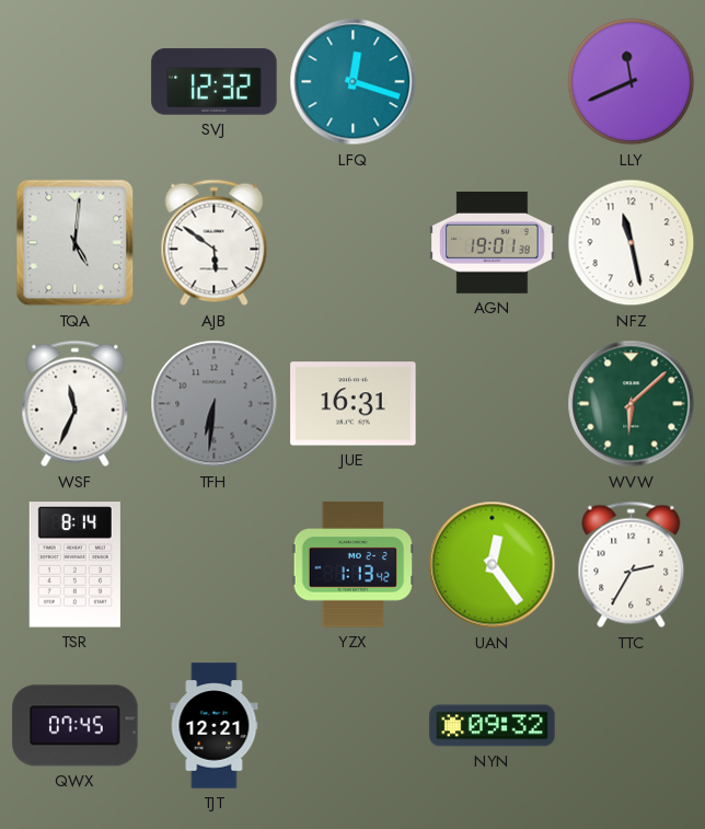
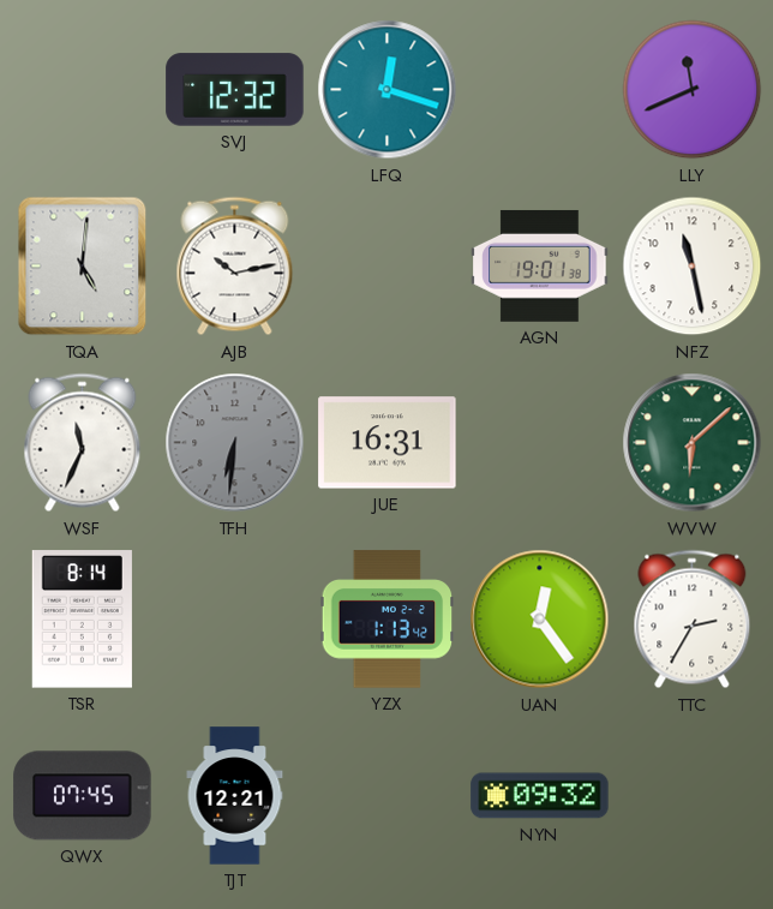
AJB: 5:51 -> 10:13 (235, 267)
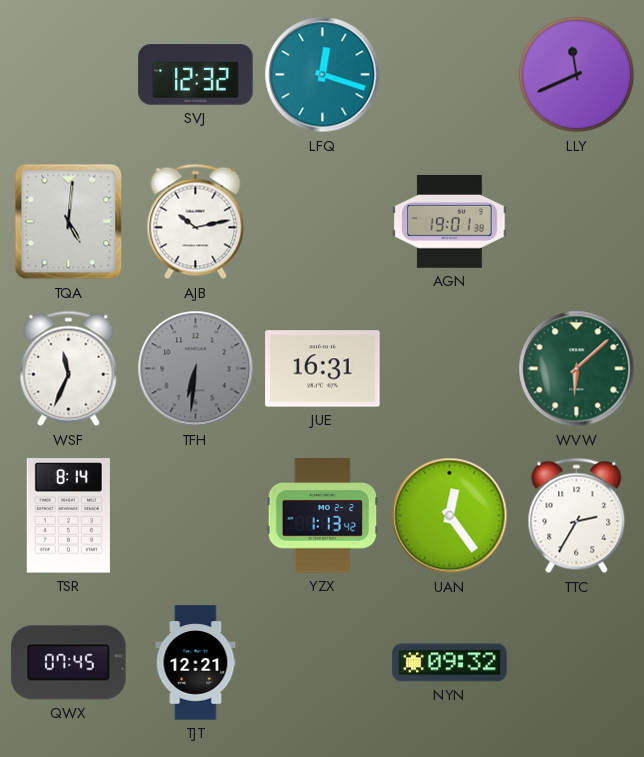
NFZ: 11:28 -> none (693, 267)
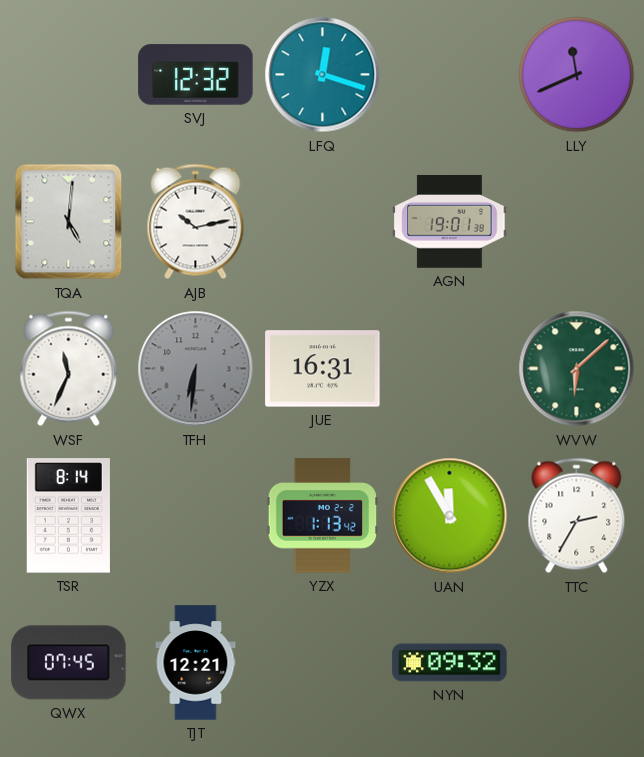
UAN: 12:24 -> 11:55 (450, 516)
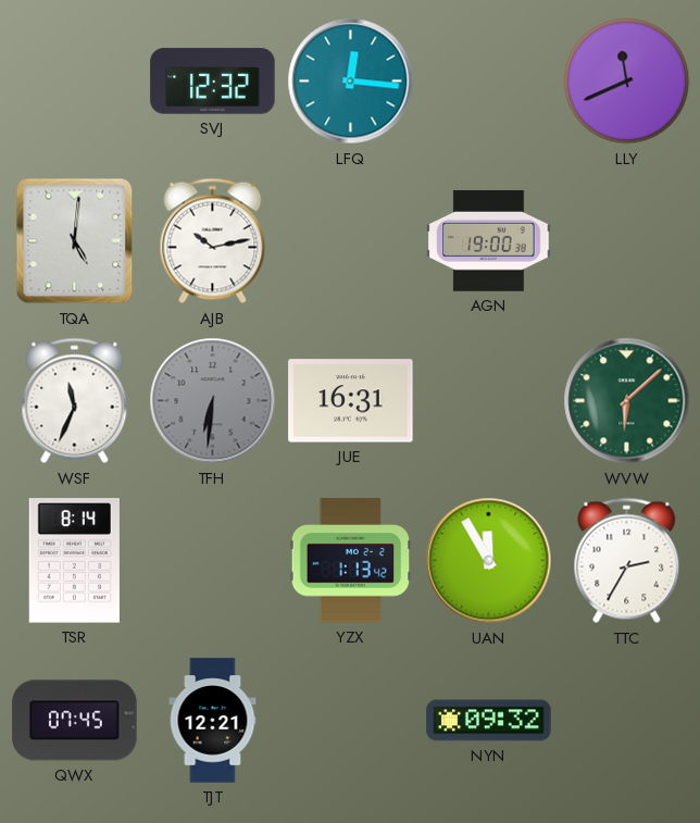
LFQ: 12:18 -> 12:16 (351, 82)
AGN: 19:01 -> 19:00 (489, 240)
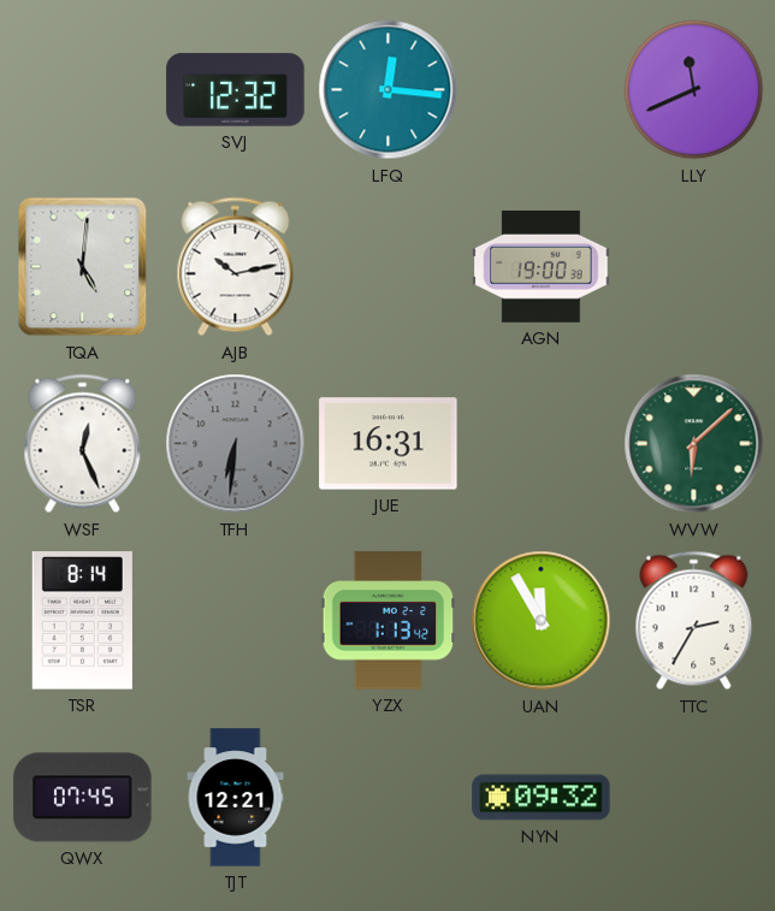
WSF: 11:34 -> 12:26 (83, 444)
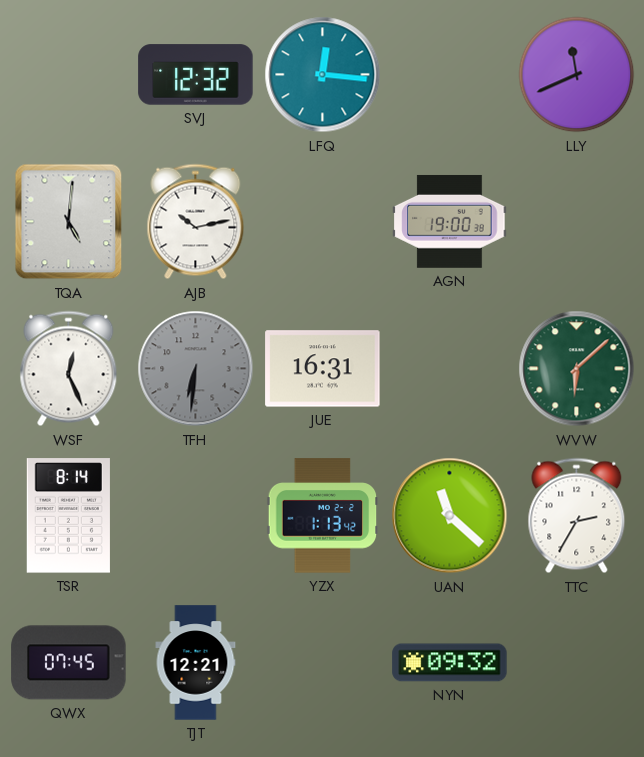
UAN: 11:55 -> 11:22 (450, 516)
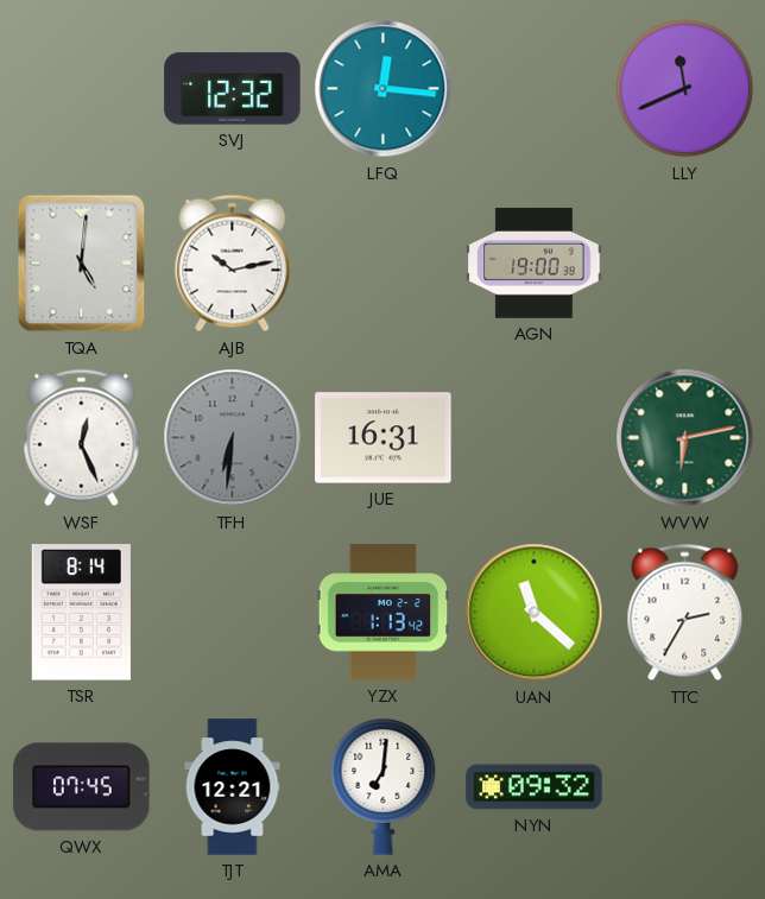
WVW: 6:08 -> 6:13 (685, 438)
AMA: none -> 7:01 (384, 786)
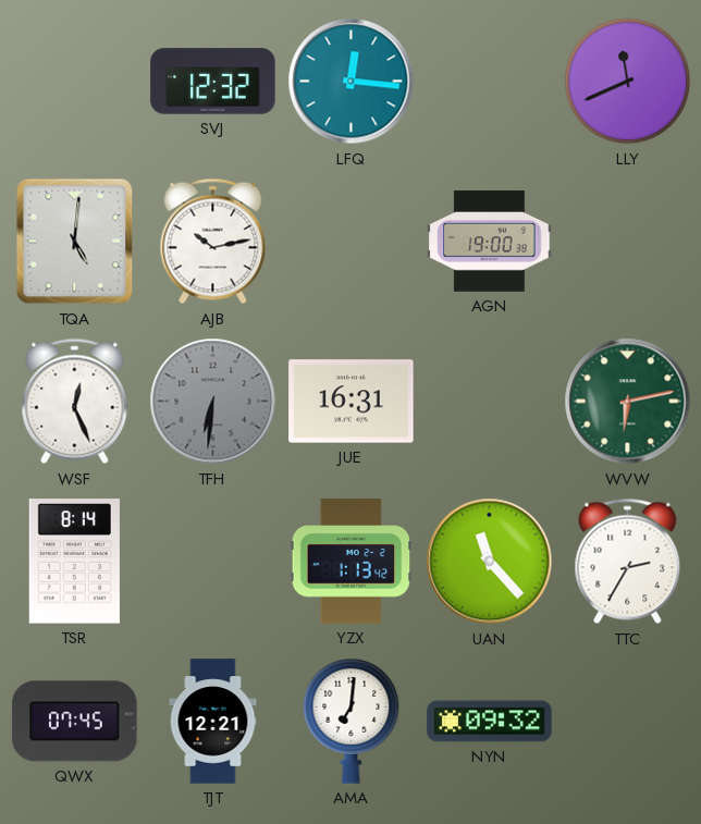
UAN: 11:22 -> 11:23 (490, 562)
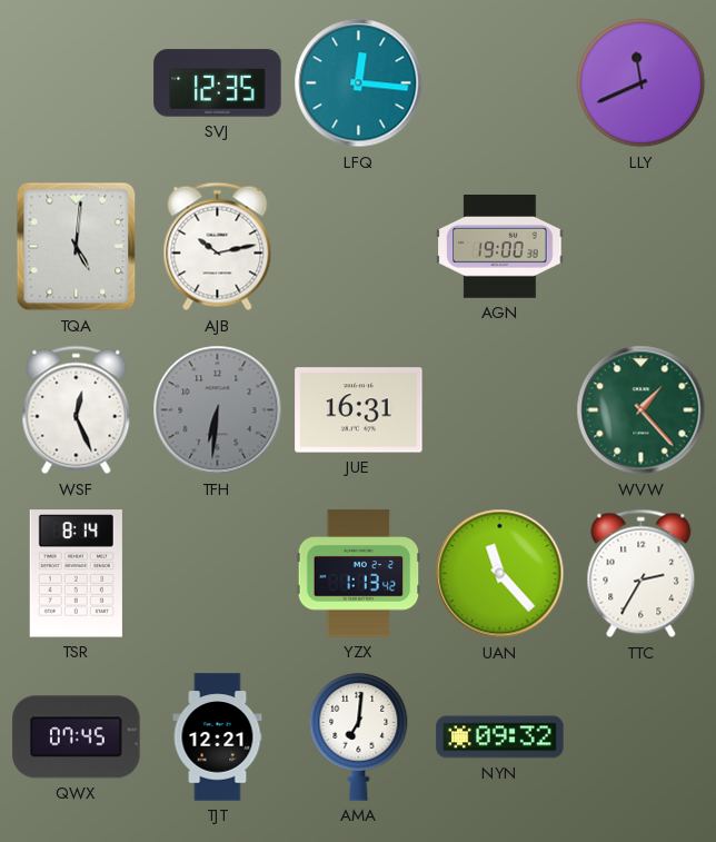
SVJ: 12:32 -> 12:35 (218, 83)
WVW: 6:13 -> 1:23 (642, 410)
